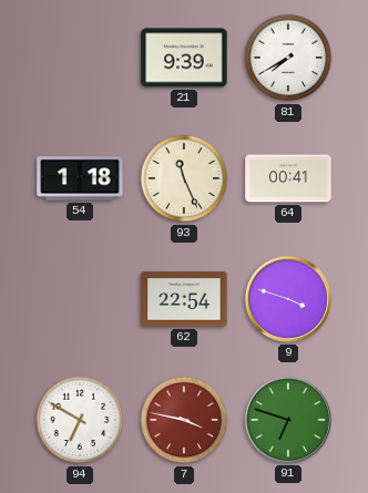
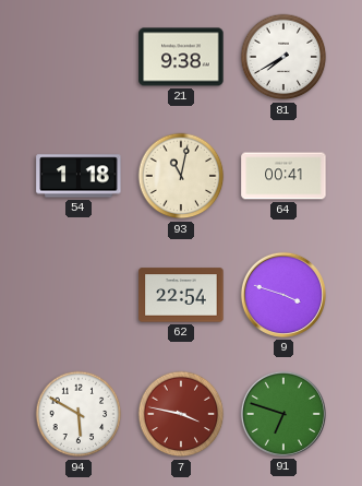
21: 9:39 -> 9:38 (181, 57)
93: 11:26 -> 11:02 (181, 176)
94: 6:50 -> 5:50 (79, 414)
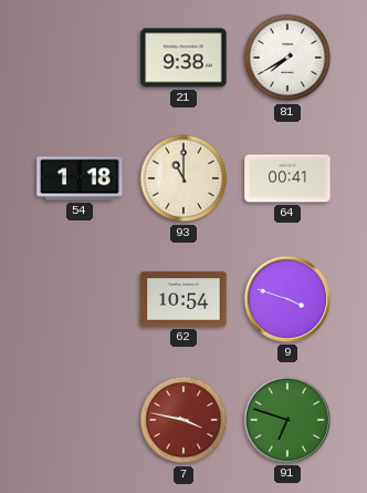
93: 11:02 -> 11:00 (183, 178)
62: 22:54 -> 10:54 (183, 299)
94: 5:50 -> none (79, 414)
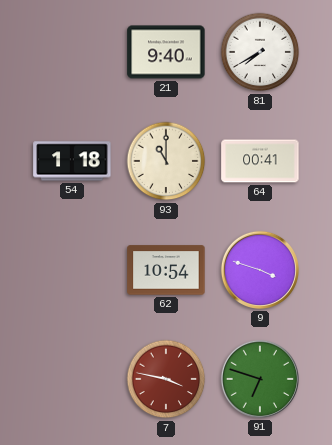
21: 9:38 -> 9:40 (166, 52)
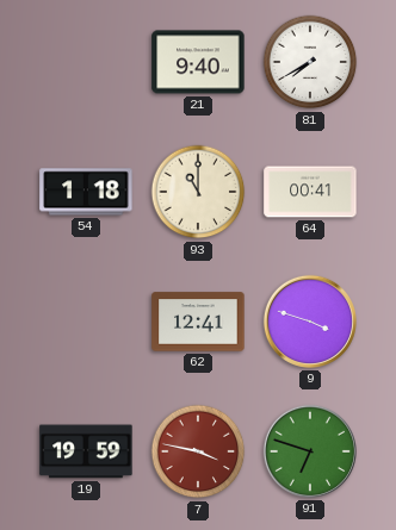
62: 10:54 -> 12:41 (198, 322)
19: none -> 19:59 (86, 451)
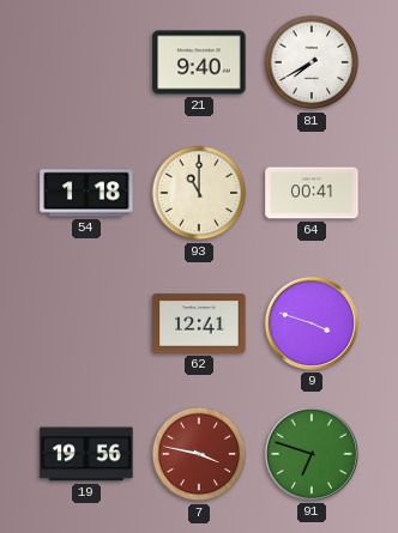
19: 19:59 -> 19:56 (86, 454)
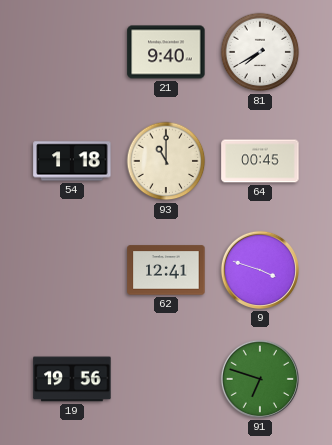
64: 00:41 -> 00:45 (260, 161)
7: 3:47 -> none (199, 454)
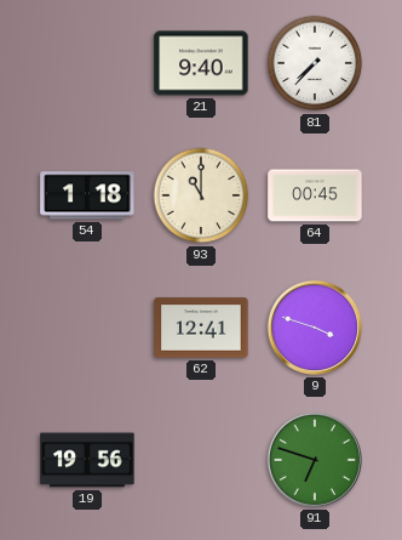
81: 7:40 -> 7:37 (315, 63)
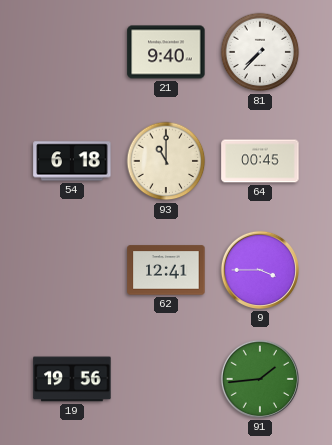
54: 1:18 -> 6:18 (72, 161)
9: 3:48 -> 3:45 (260, 270)
91: 6:48 -> 1:44 (260, 379)
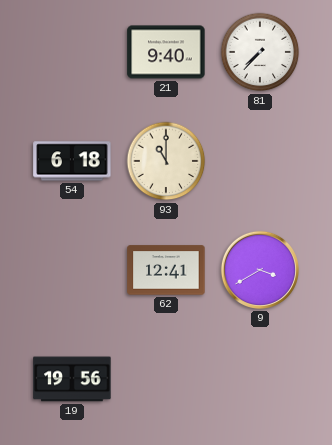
64: 00:45 -> none (260, 161)
9: 3:45 -> 3:40 (260, 270)
91: 1:44 -> none (260, 379)
